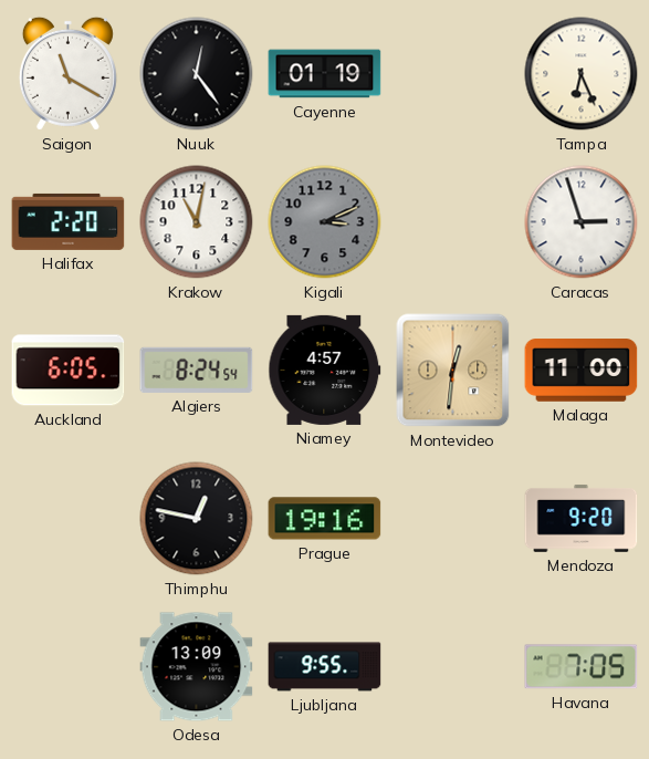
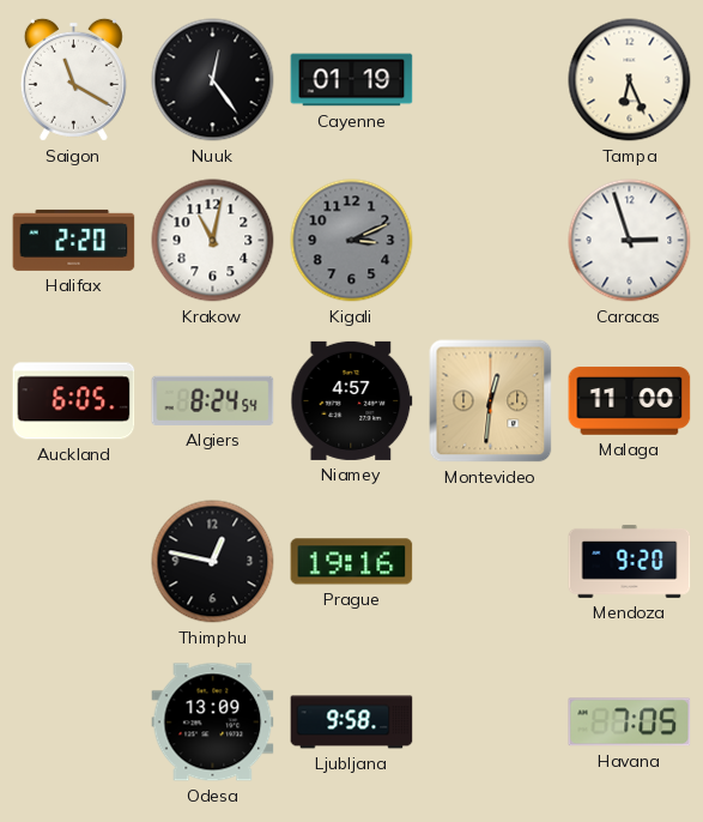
Ljubljana: 9:55 -> 9:58 (352, 723)
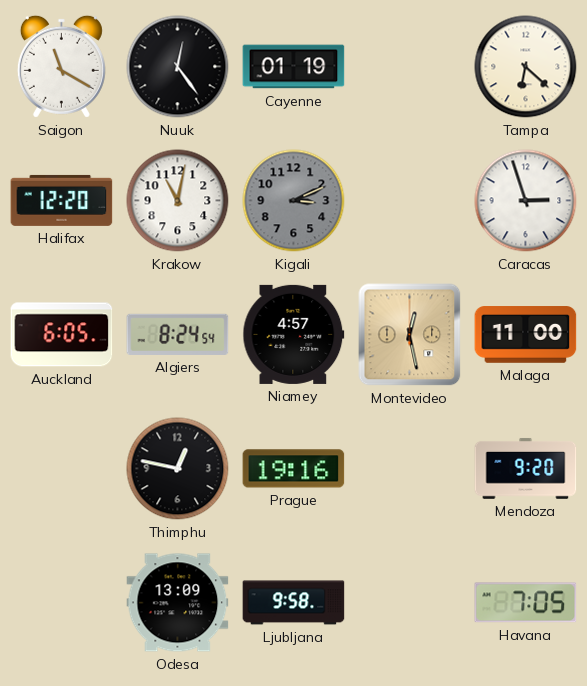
Tampa: 6:26 -> 6:22 (526, 67)
Halifax: 2:20 -> 12:20 (62, 200)
Montevideo: 12:31 -> 12:28 (410, 335)
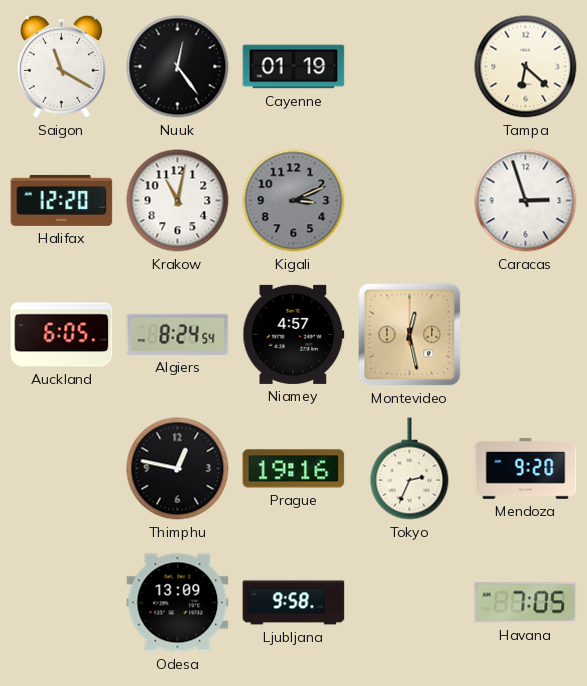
Malaga: 11:00 -> none (526, 335)
Tokyo: none -> 2:34 (410, 469)
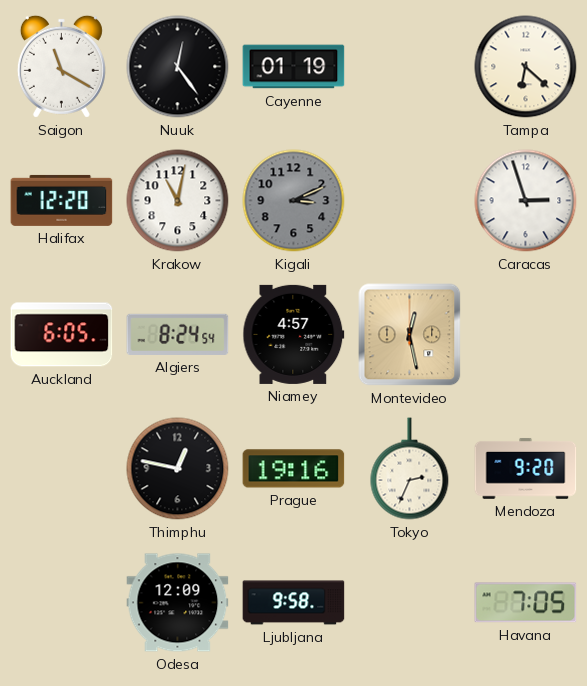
Odesa: 13:09 -> 12:09 (178, 603)
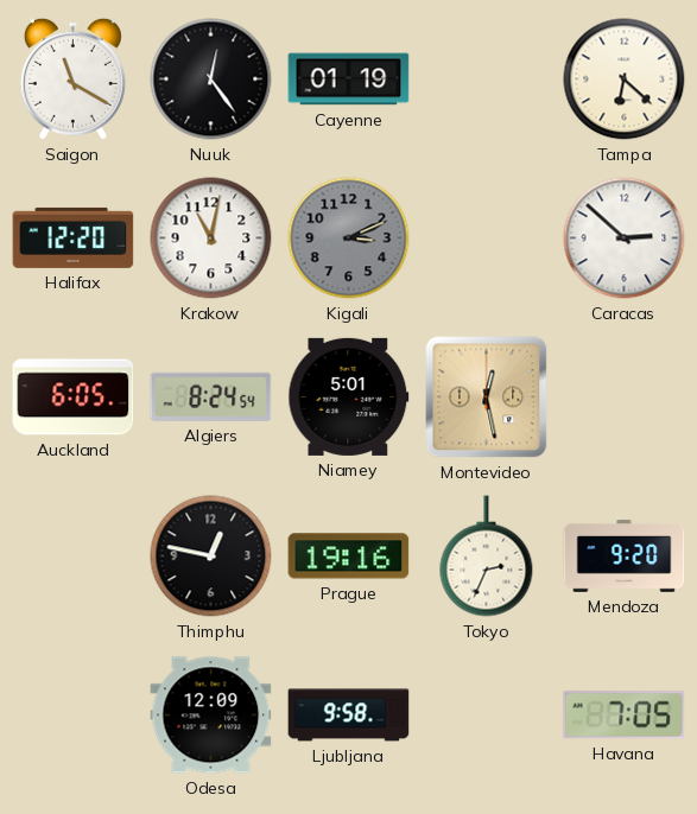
Caracas: 2:57 -> 2:52 (625, 239)
Niamey: 4:57 -> 5:01 (349, 396)
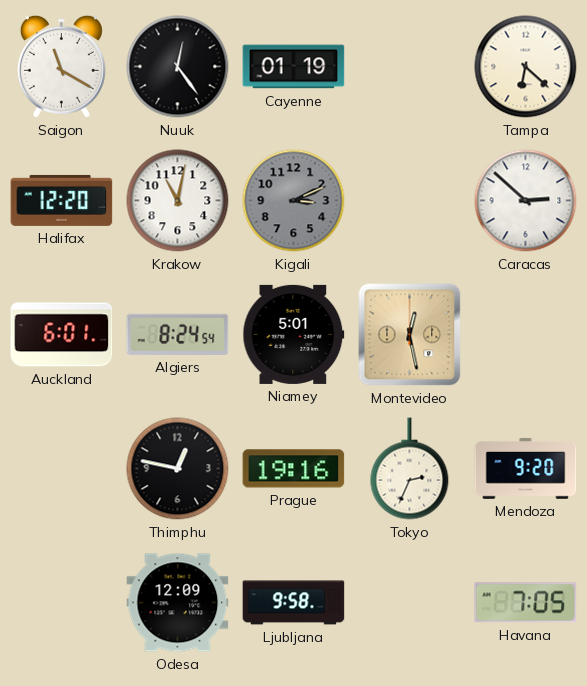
Auckland: 6:05 -> 6:01 (62, 335)
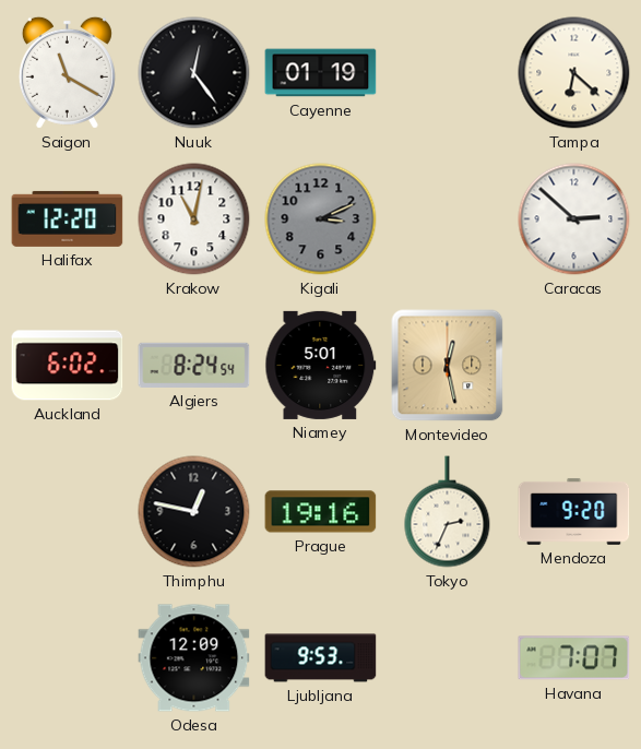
Auckland: 6:01 -> 6:02 (68, 366)
Ljubljana: 9:58 -> 9:53 (321, 658)
Havana: 7:05 -> 7:07 (574, 658)
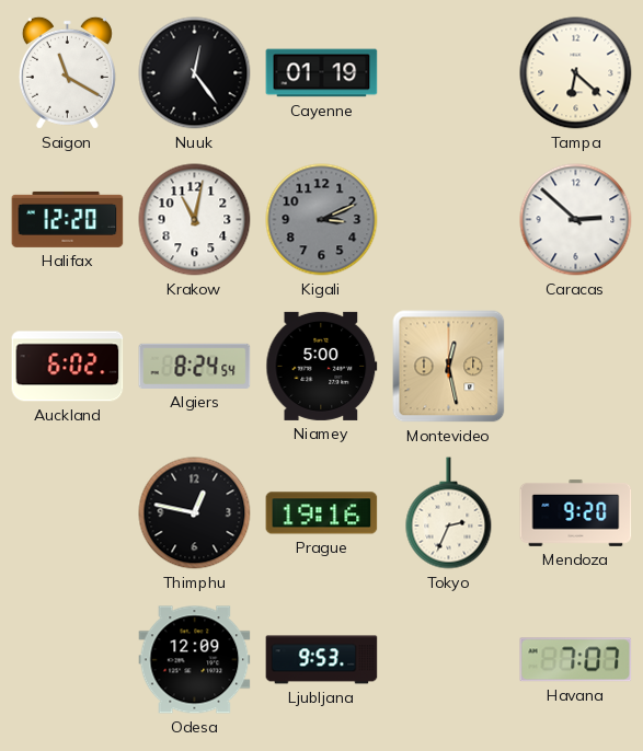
Niamey: 5:01 -> 5:00 (322, 366)
